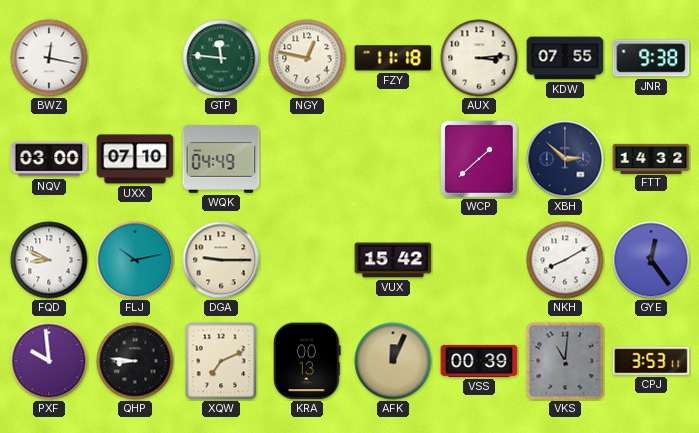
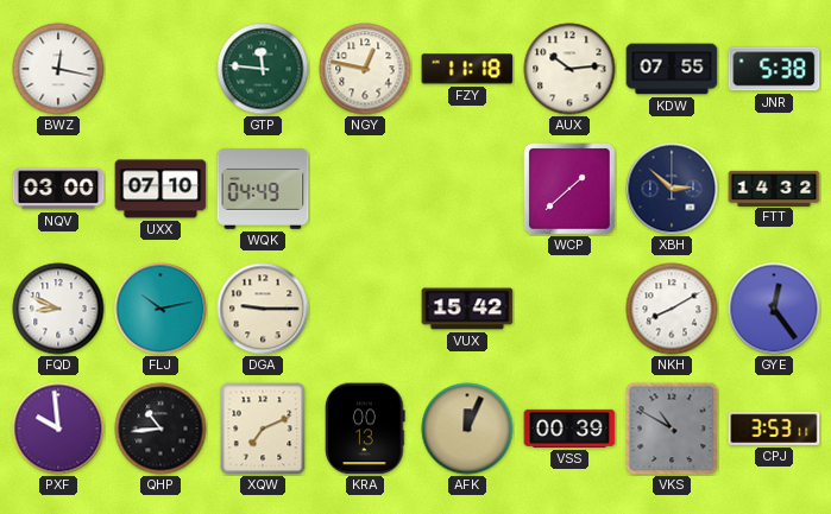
AUX: 3:14 -> 10:14 (569, 69)
JNR: 9:38 -> 5:38 (774, 69)
QHP: 8:46 -> 10:44 (160, 429)
VKS: 11:01 -> 10:50 (672, 429)
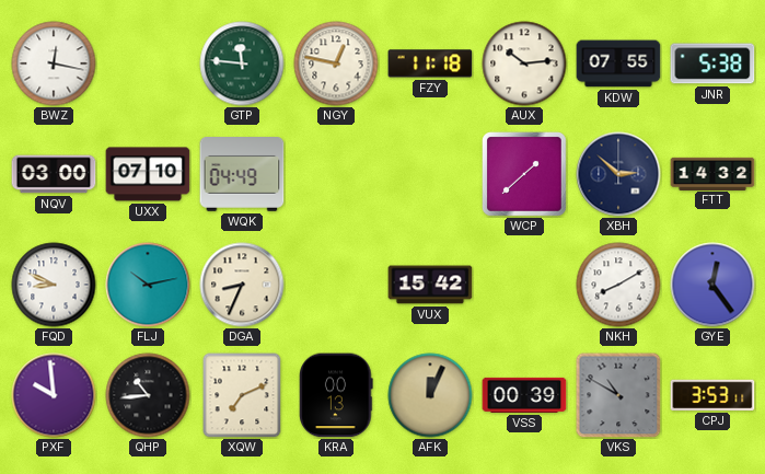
DGA: 9:15 -> 8:34 (242, 285)
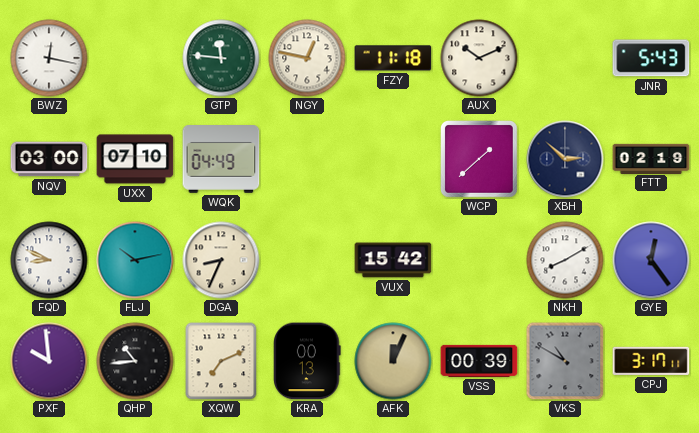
AUX: 10:14 -> 10:11 (479, 58)
KDW: 07:55 -> none (618, 63)
JNR: 5:38 -> 5:43 (651, 58)
FTT: 14:32 -> 02:19 (651, 158)
CPJ: 3:53 -> 3:17 (651, 361)
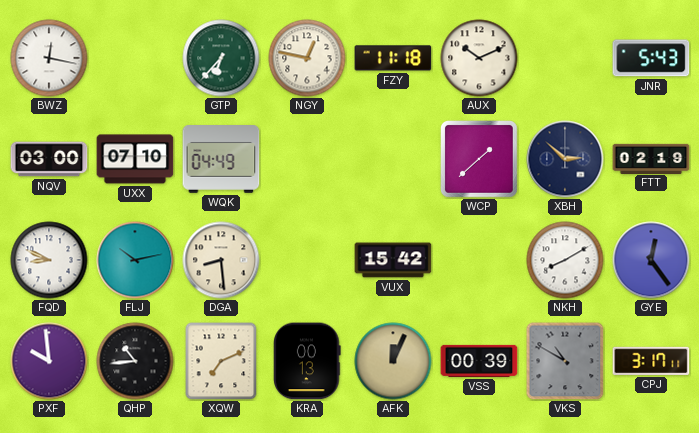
GTP: 11:46 -> 6:37 (221, 58)
DGA: 8:34 -> 8:29 (221, 260)
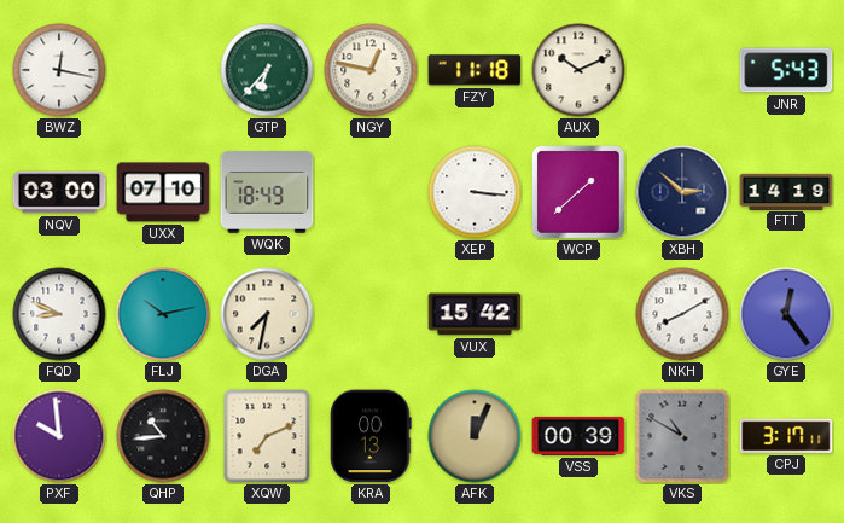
WQK: 04:49 -> 18:49 (267, 193)
XEP: none -> 3:16 (475, 192)
FTT: 02:19 -> 14:19 (786, 191)
DGA: 8:29 -> 7:32 (267, 314)
